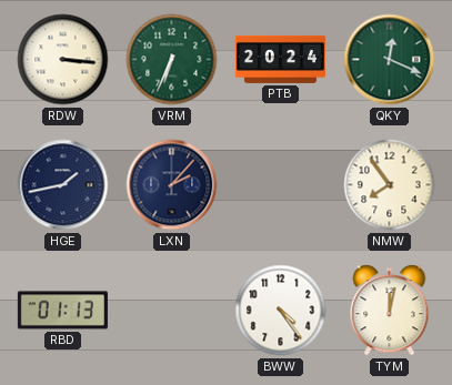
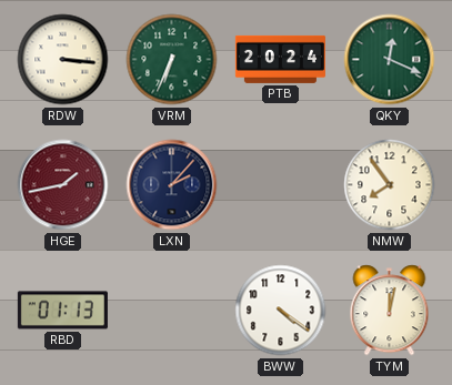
HGE dial: navy -> burgundy (63, 185)
BWW: 4:24 -> 4:21 (281, 311)
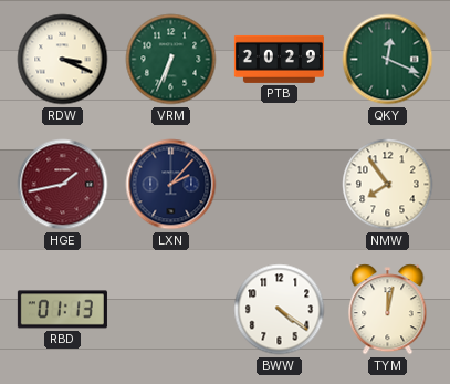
RDW: 3:16 -> 3:19 (63, 60)
PTB: 20:24 -> 20:29 (279, 59)
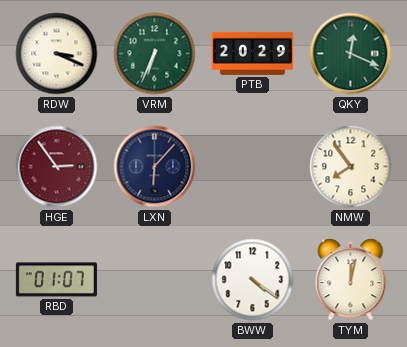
HGE: 1:43 -> 2:54 (57, 167)
LXN: 2:07 -> 6:07 (155, 167)
RBD: 01:13 -> 01:07 (56, 280)
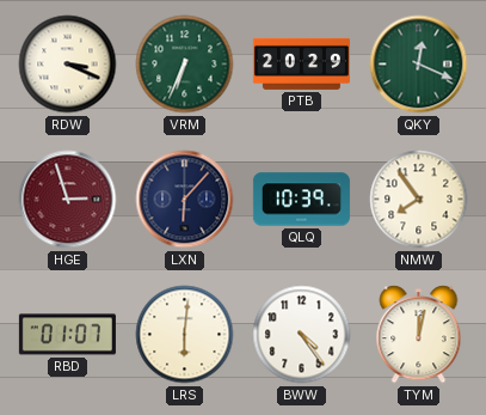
HGE: 2:54 -> 2:57 (68, 200)
QLQ: none -> 10:39 (301, 200)
LRS: none -> 6:01 (185, 335)
BWW: 4:21 -> 4:24 (302, 335)
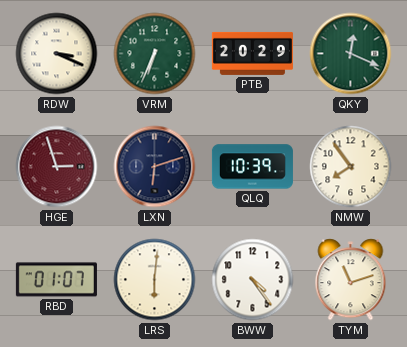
LXN: 6:07 -> 6:12 (155, 167)
TYM: 12:02 -> 11:12 (351, 280)
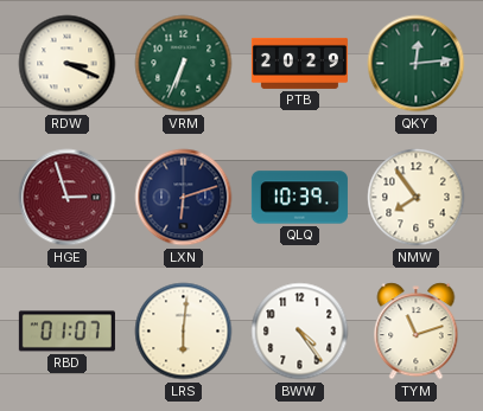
QKY: 12:19 -> 12:14 (417, 64)
